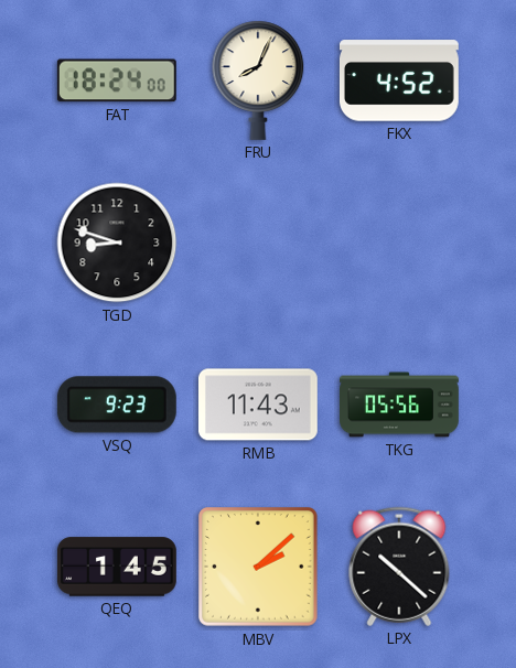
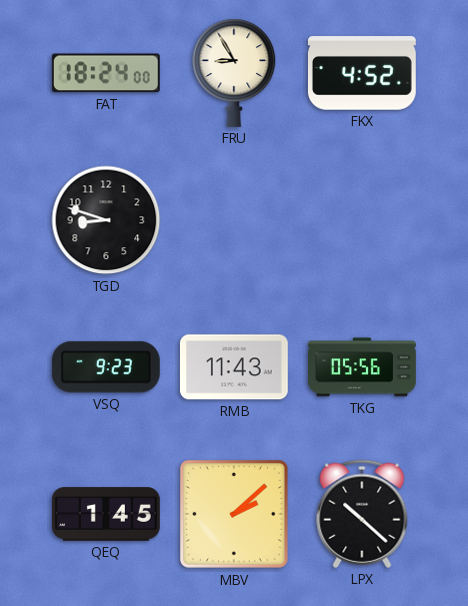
FRU: 8:04 -> 8:55 (234, 73)
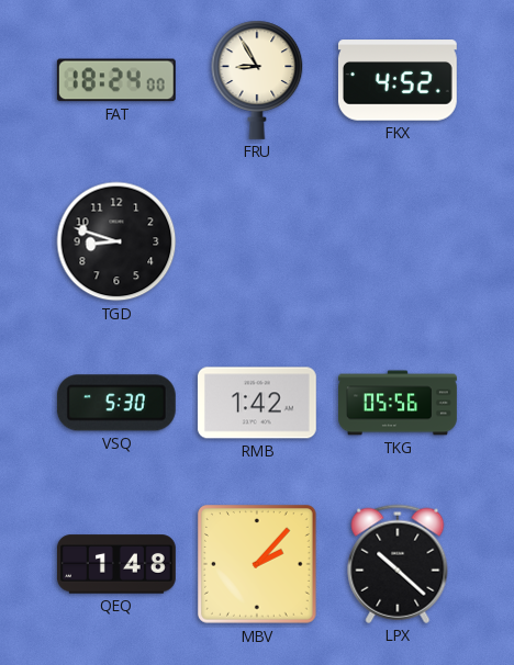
VSQ: 9:23 -> 5:30 (116, 403)
RMB: 11:43 -> 1:42 (257, 403)
QEQ: 1:45 -> 1:48 (116, 564)
MBV: 2:08 -> 2:07 (258, 565)
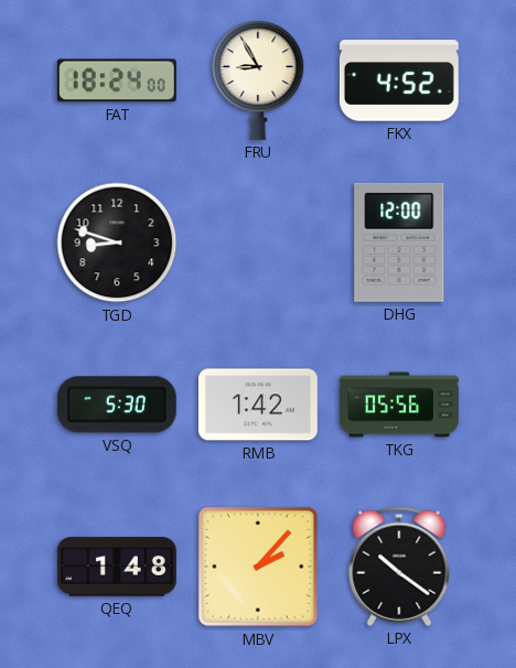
DHG: none -> 12:00 (399, 243)
LPX: 10:22 -> 10:21 (399, 567)
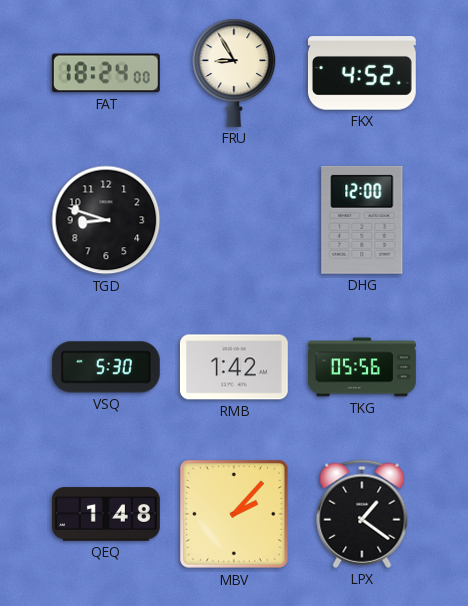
LPX: 10:21 -> 1:21 (362, 514)
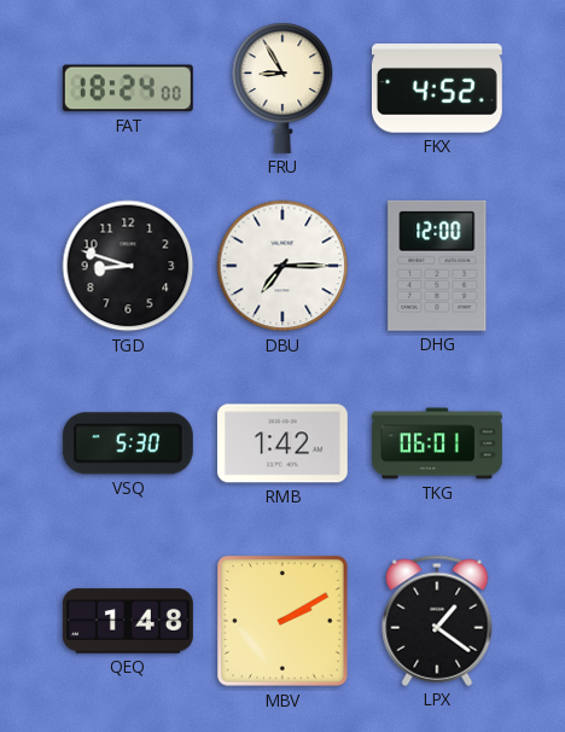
DBU: none -> 7:15 (282, 266)
TKG: 05:56 -> 06:01 (438, 443)
MBV: 2:07 -> 2:10 (284, 622)
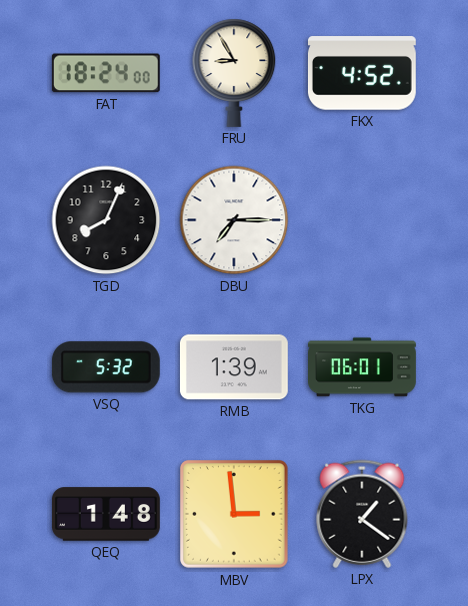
TGD: 8:48 -> 8:04 (106, 220)
DHG: 12:00 -> none (437, 266)
VSQ: 5:30 -> 5:32 (106, 367)
RMB: 1:42 -> 1:39 (234, 367)
MBV: 2:10 -> 2:59 (235, 515)
